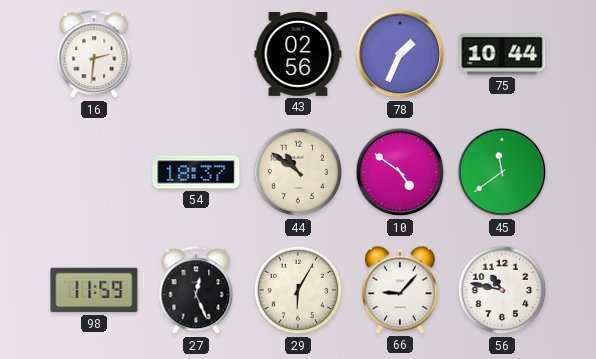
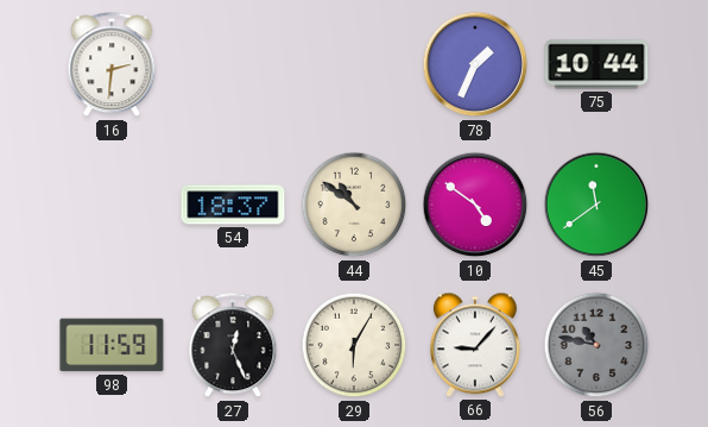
43: 02:56 -> none (298, 55)
56 dial: white -> grey (596, 345)
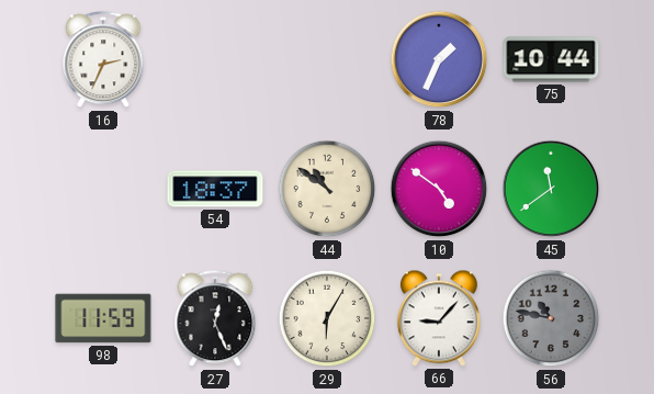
16: 2:31 -> 2:34 (103, 60)
